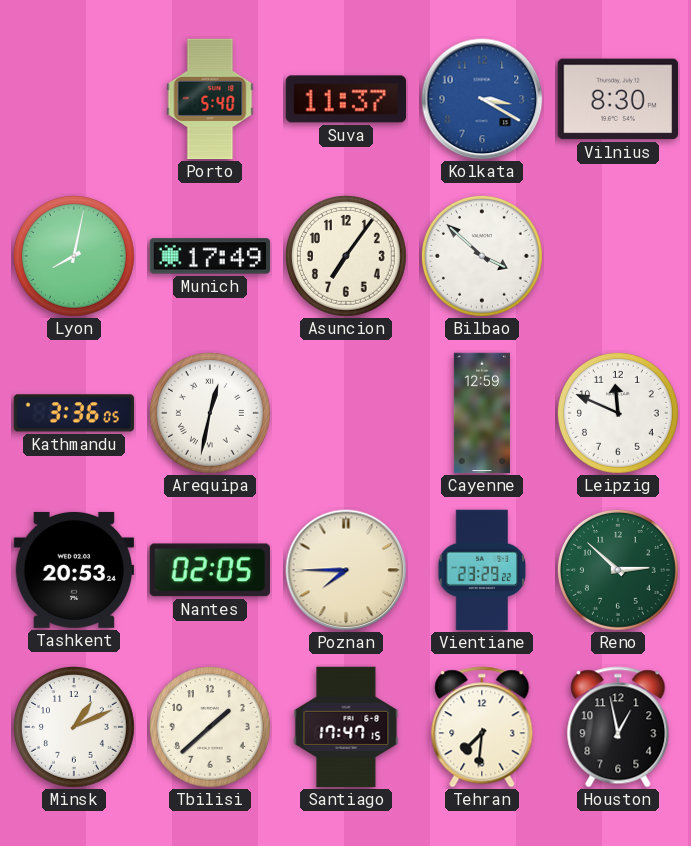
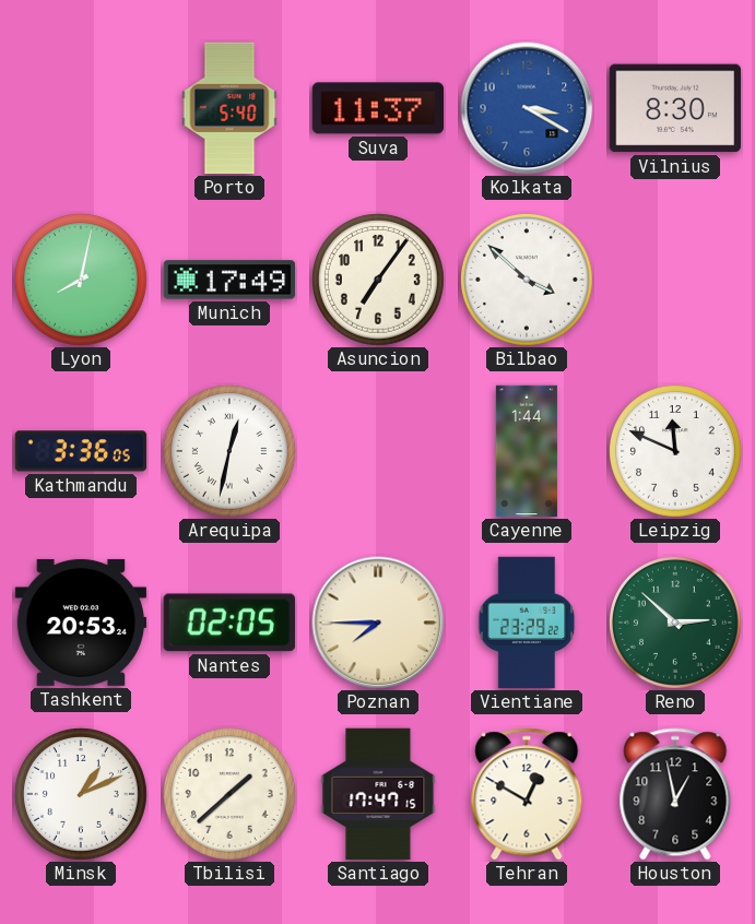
Cayenne: 12:59 -> 1:44 (527, 451)
Tehran: 7:31 -> 12:50 (527, 794)
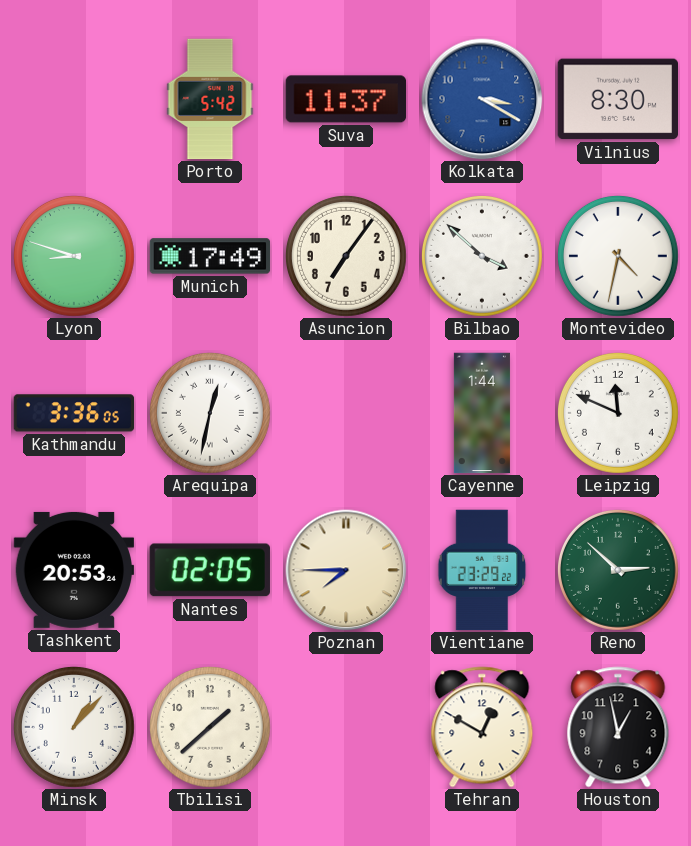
Porto: 5:40 -> 5:42 (210, 99)
Lyon: 8:02 -> 8:48 (74, 256)
Montevideo: none -> 4:32 (618, 256)
Minsk: 1:11 -> 1:07 (74, 727)
Santiago: 17:47 -> none (378, 794)
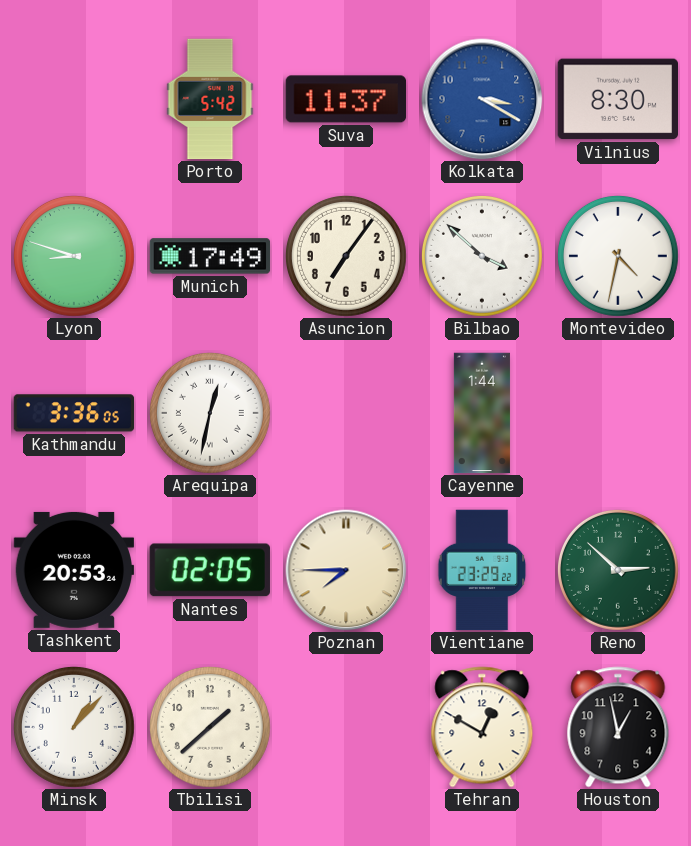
Leipzig: 11:49 -> none (618, 413)
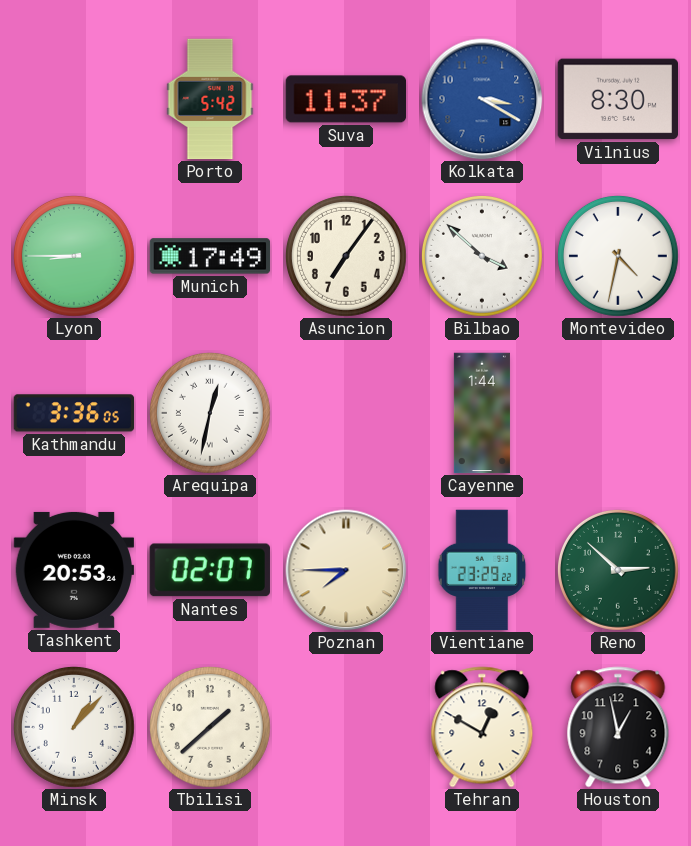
Lyon: 8:48 -> 8:45 (74, 256)
Nantes: 02:05 -> 02:07 (210, 570)
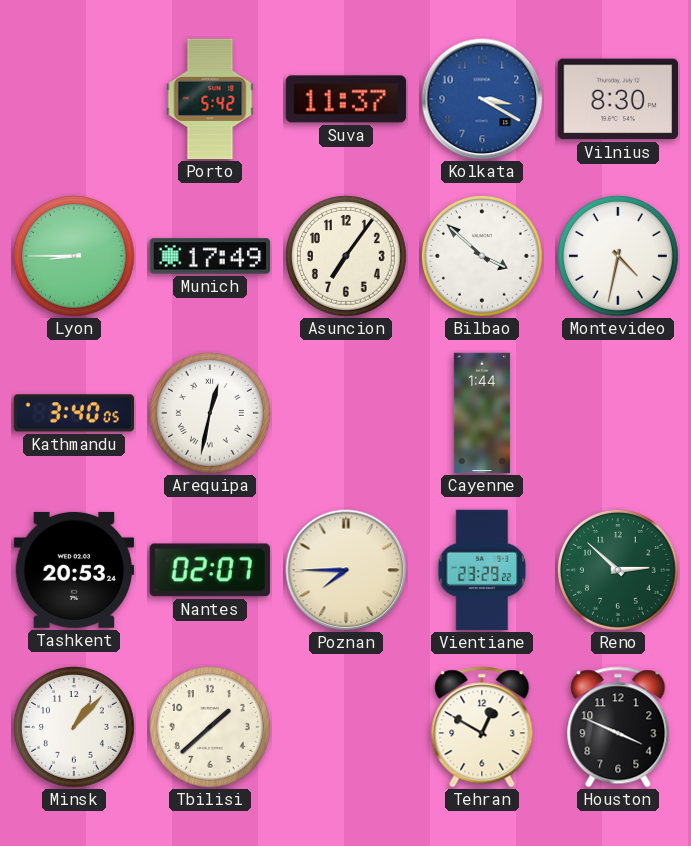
Kathmandu: 3:36 -> 3:40 (74, 413)
Houston: 12:58 -> 3:49 (618, 727)
